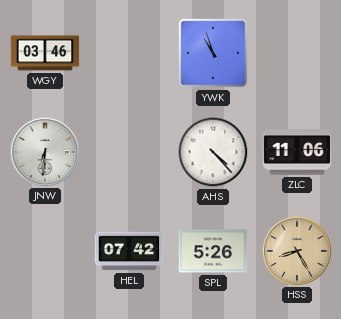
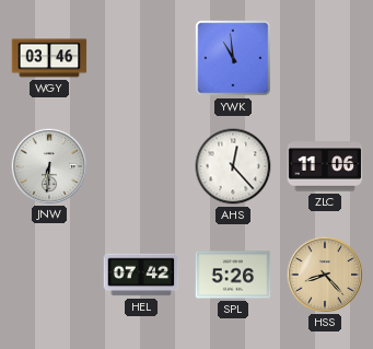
YWK: 10:57 -> 10:59 (233, 58)
AHS: 4:23 -> 12:23 (233, 166)
HSS: 8:25 -> 8:23 (324, 274)
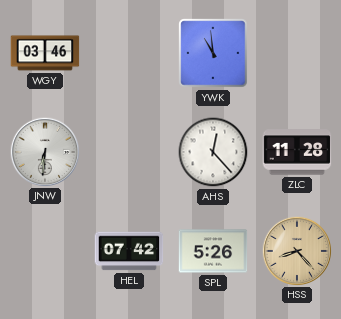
ZLC: 11:06 -> 11:28 (297, 152)
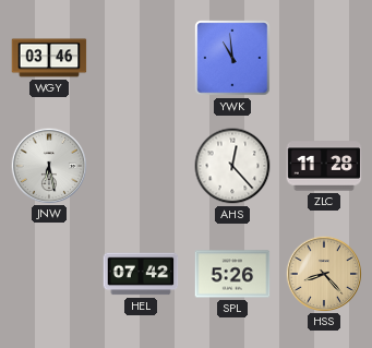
JNW: 6:31 -> 6:28 (48, 165)
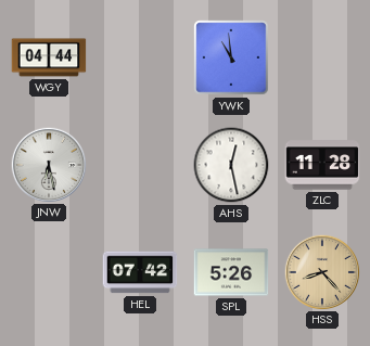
WGY: 03:46 -> 04:44 (49, 57)
AHS: 12:23 -> 12:28 (231, 165)
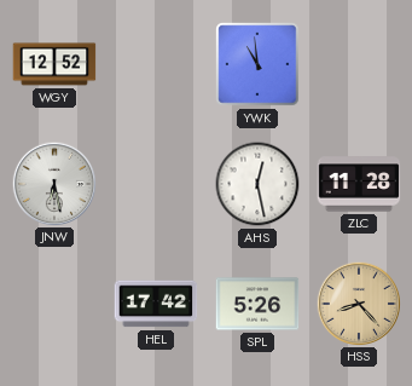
WGY: 04:44 -> 12:52 (54, 64)
HEL: 07:42 -> 17:42 (156, 304)
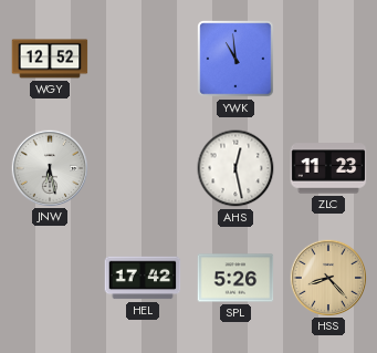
ZLC: 11:28 -> 11:23 (328, 168)
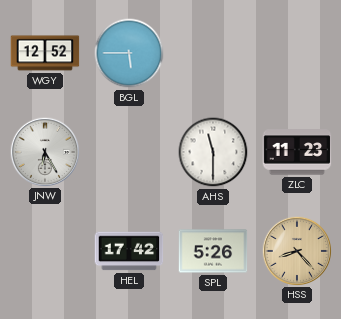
BGL: none -> 5:45 (129, 53)
YWK: 10:59 -> none (235, 59)
JNW: 6:28 -> 6:25 (44, 151)
AHS: 12:28 -> 11:30 (213, 152)
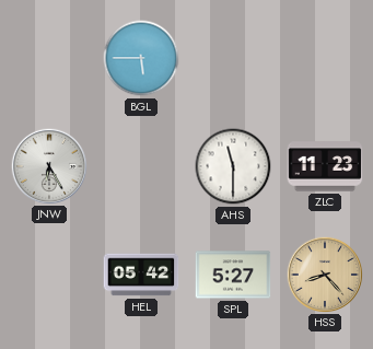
WGY: 12:52 -> none (45, 53)
HEL: 17:42 -> 05:42 (141, 275)
SPL: 5:26 -> 5:27 (233, 275)
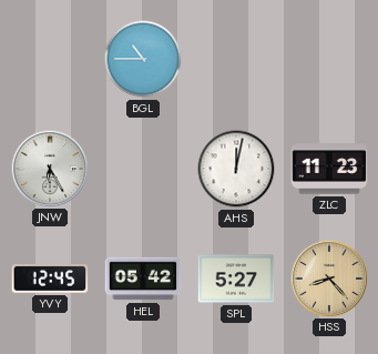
BGL: 5:45 -> 10:45 (143, 59)
AHS: 11:30 -> 12:02 (236, 169)
YVY: none -> 12:45 (50, 279)
